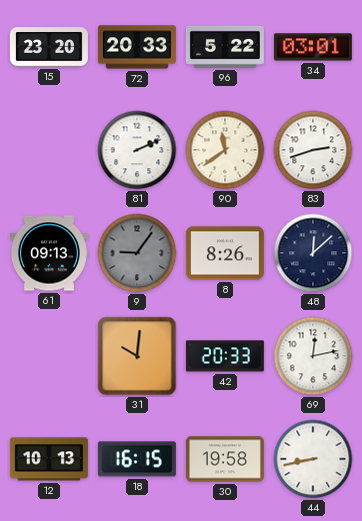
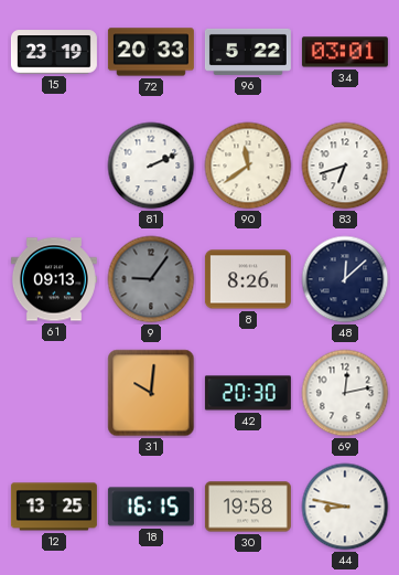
15: 23:20 -> 23:19 (54, 52)
83: 2:42 -> 6:42 (345, 166)
42: 20:33 -> 20:30 (248, 393)
12: 10:13 -> 13:25 (54, 507)
44: 8:43 -> 8:47 (345, 507)
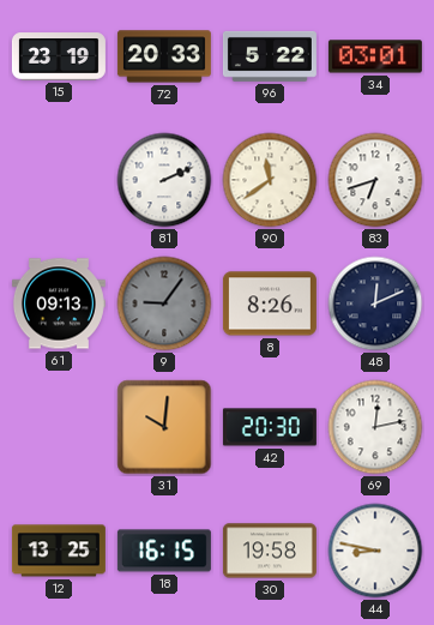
48: 12:08 -> 12:11 (375, 304)
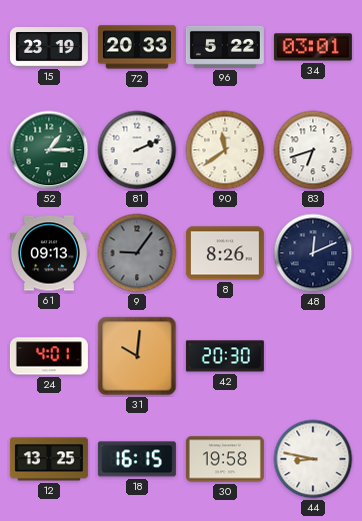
52: none -> 1:15 (49, 150)
24: none -> 4:01 (49, 356)
69: 12:13 -> none (375, 427)
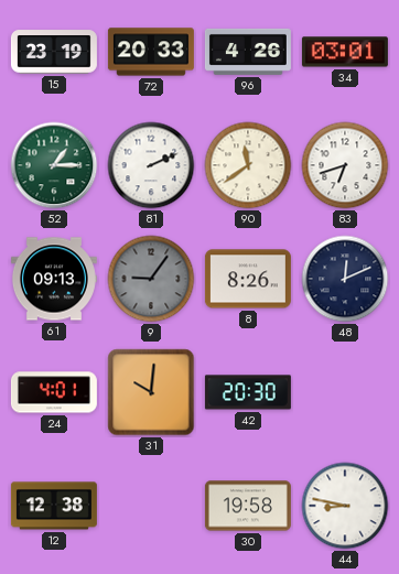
96: 5:22 -> 4:26 (248, 52)
12: 13:25 -> 12:38 (54, 506)
18: 16:15 -> none (137, 459)
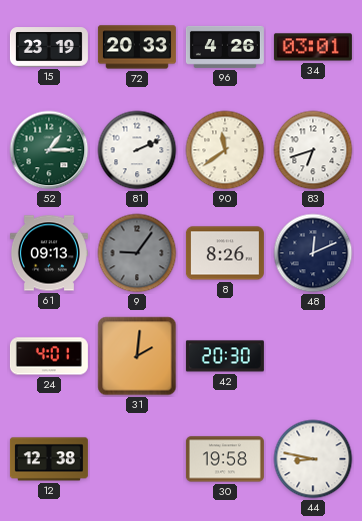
31: 10:01 -> 2:01 (137, 356)
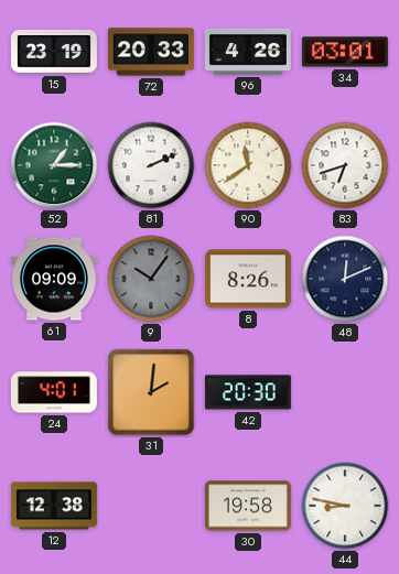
61: 09:13 -> 09:09 (54, 279)
9: 9:06 -> 10:06 (151, 279)
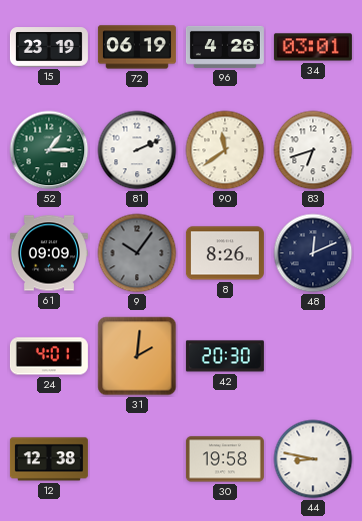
72: 20:33 -> 06:19 (137, 47)
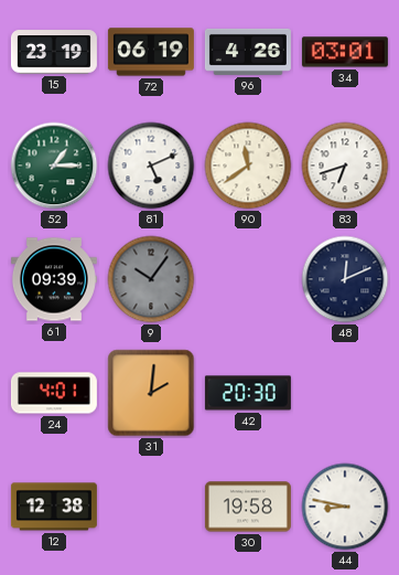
81: 2:11 -> 5:11 (151, 166)
61: 09:09 -> 09:39 (54, 279)
8: 8:26 -> none (225, 253)
